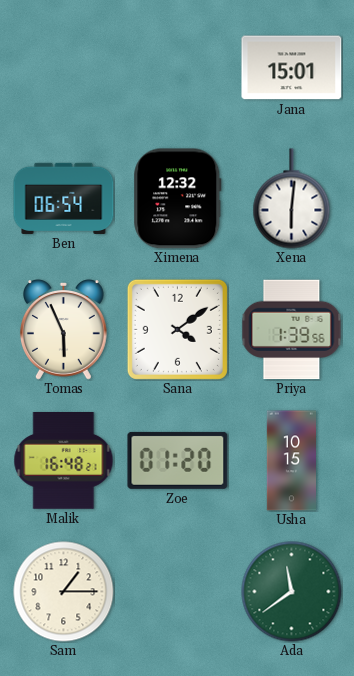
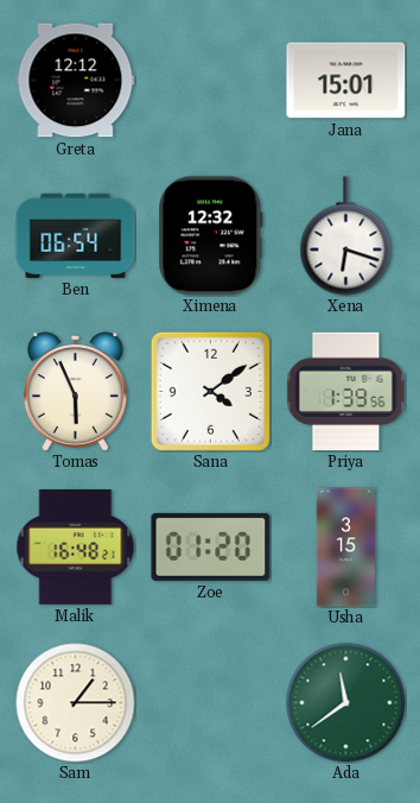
Greta: none -> 12:12 (76, 81)
Xena: 6:01 -> 6:18 (346, 236)
Usha: 10:15 -> 3:15 (345, 548)
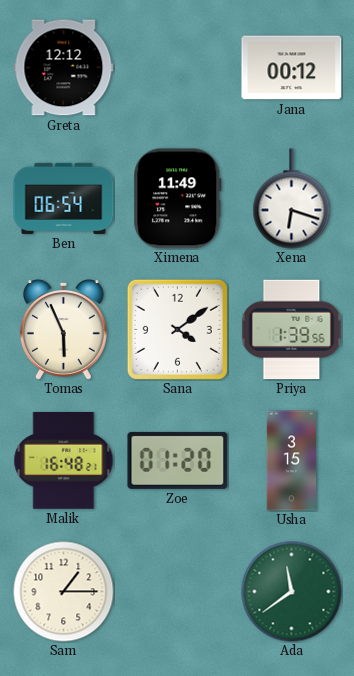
Jana: 15:01 -> 00:12 (292, 68)
Ximena: 12:32 -> 11:49 (178, 199)
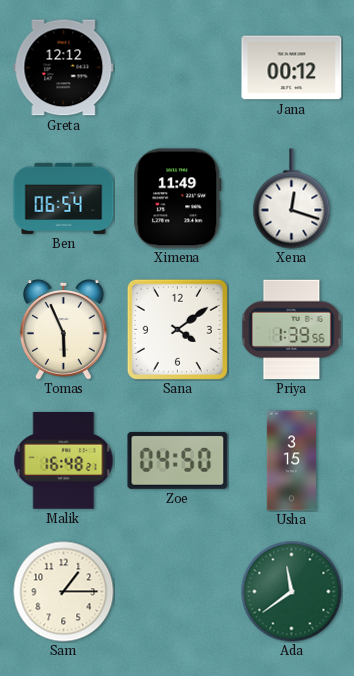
Xena: 6:18 -> 12:18 (292, 199)
Zoe: 01:20 -> 04:50 (178, 460)
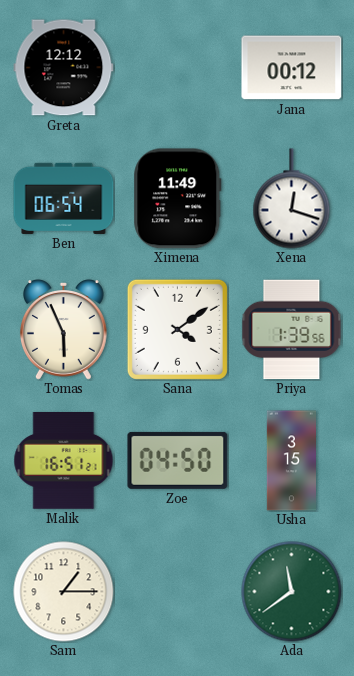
Malik: 16:48 -> 16:51 (64, 461)
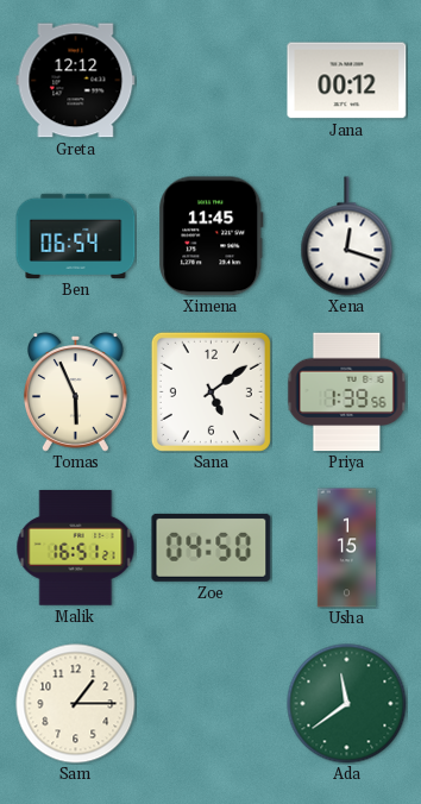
Ximena: 11:49 -> 11:45 (212, 237)
Sana: 4:09 -> 5:09 (211, 391)
Usha: 3:15 -> 1:15 (346, 548)
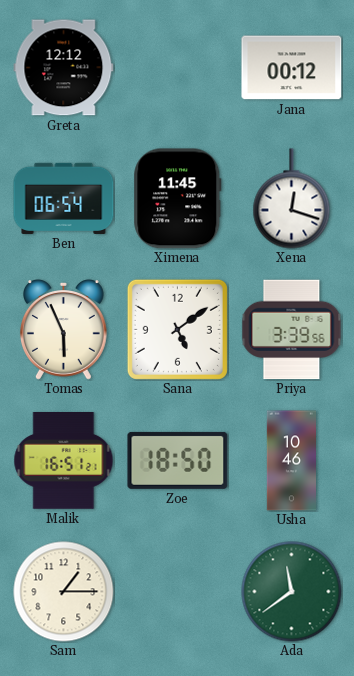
Priya: 1:39 -> 3:39 (292, 330)
Zoe: 04:50 -> 18:50 (178, 460)
Usha: 1:15 -> 10:46 (291, 461)
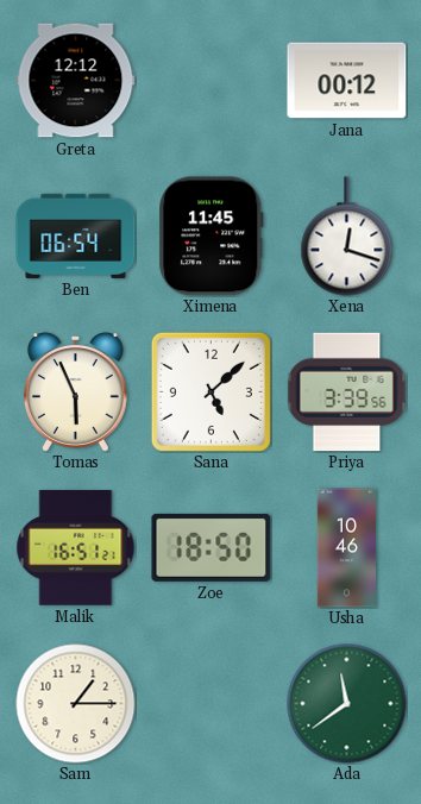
Sana: 5:09 -> 5:08 (211, 391)
